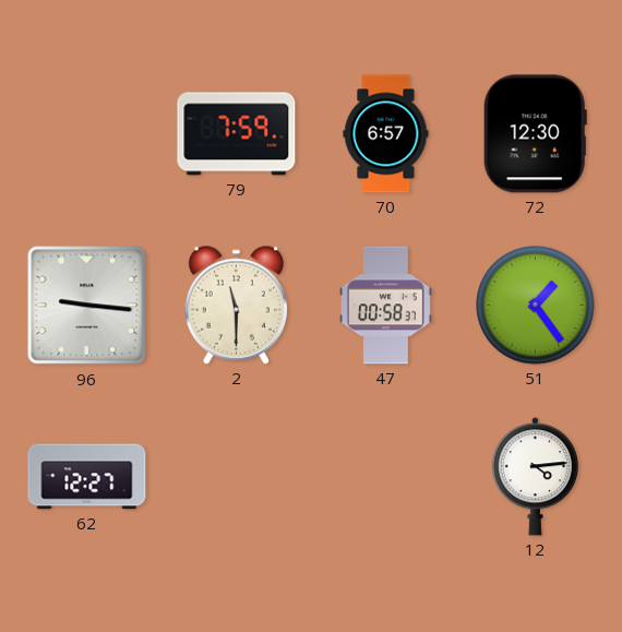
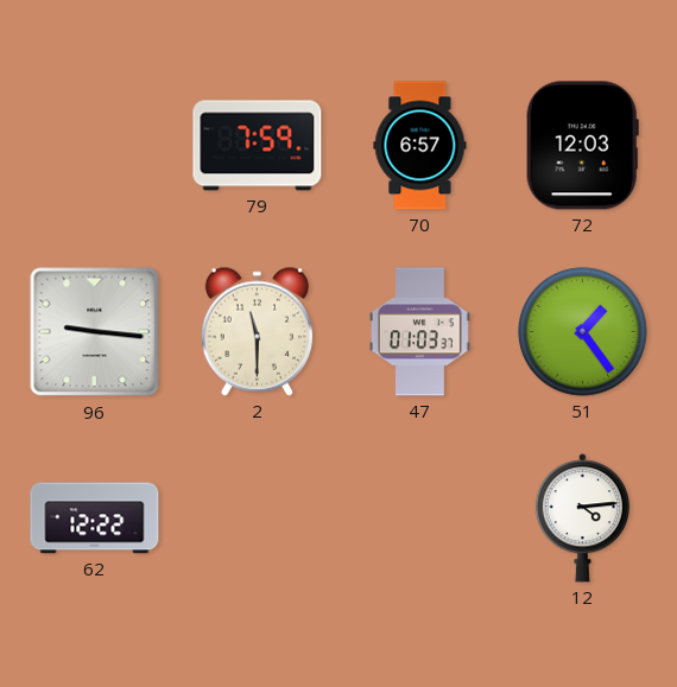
72: 12:30 -> 12:03 (582, 146)
47: 00:58 -> 01:03 (419, 332)
62: 12:27 -> 12:22 (95, 519)
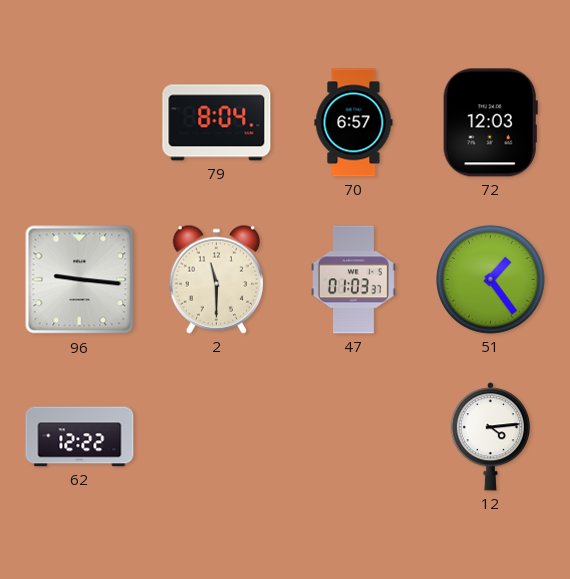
79: 7:59 -> 8:04 (217, 123)
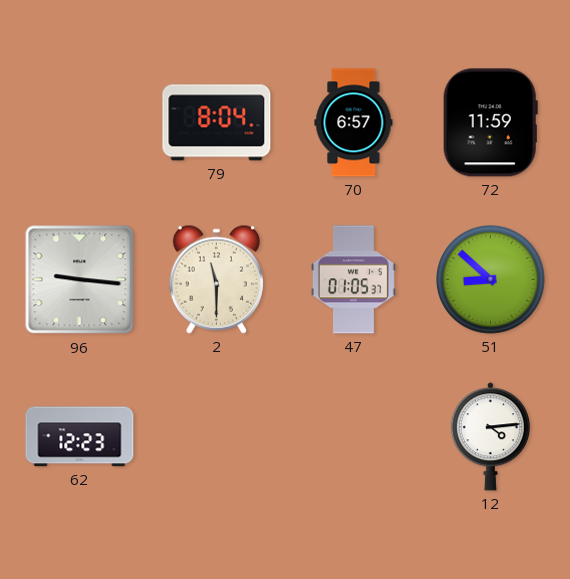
72: 12:03 -> 11:59 (490, 123)
47: 01:03 -> 01:05 (353, 280)
51: 1:24 -> 8:52 (491, 280)
62: 12:22 -> 12:23 (80, 437)
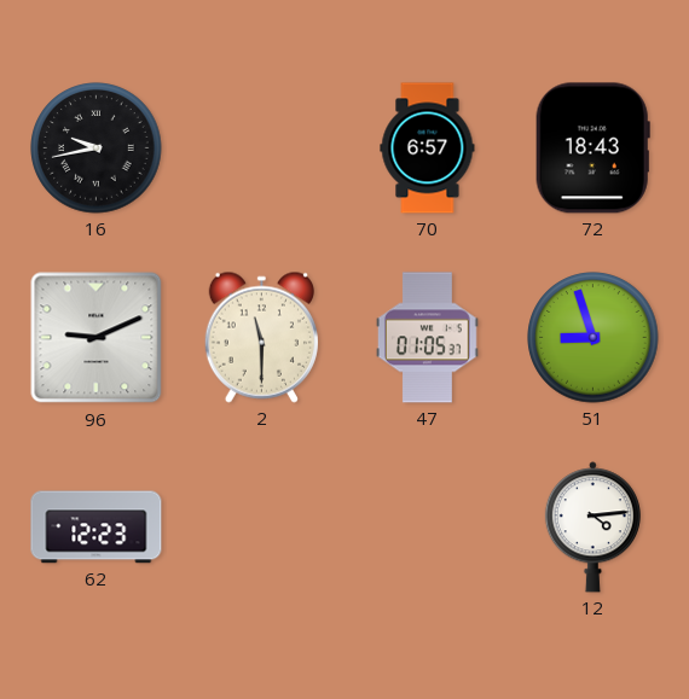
16: none -> 9:43 (97, 148)
79: 8:04 -> none (217, 123)
72: 11:59 -> 18:43 (592, 148)
96: 9:16 -> 9:11 (97, 338)
51: 8:52 -> 8:57 (594, 338)
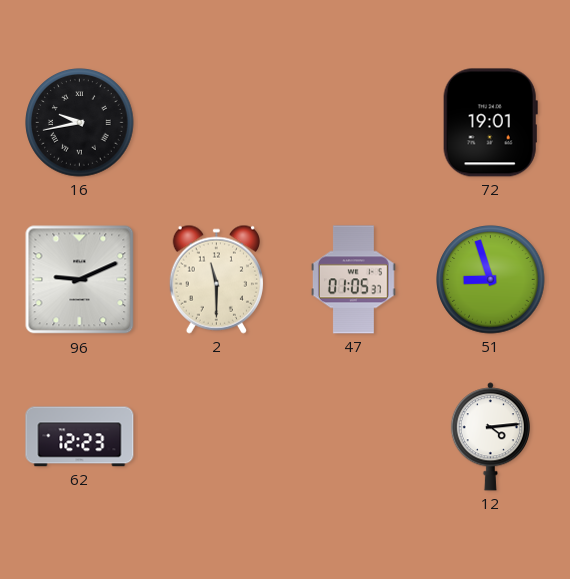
70: 6:57 -> none (428, 148)
72: 18:43 -> 19:01 (490, 123)
